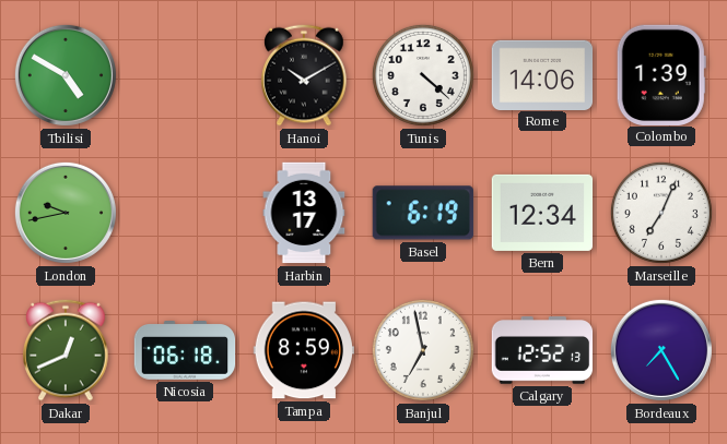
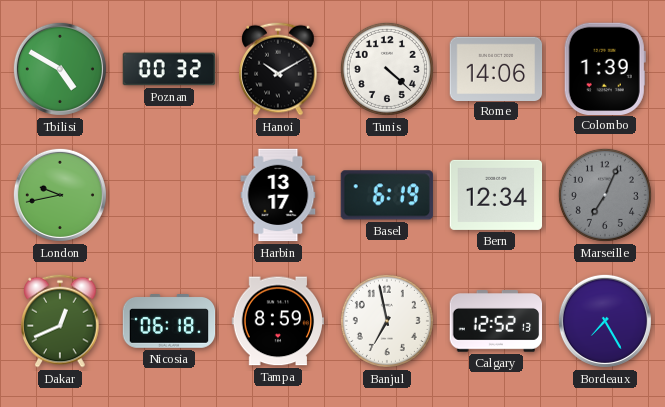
Poznan: none -> 00:32 (169, 69)
Marseille dial: white -> grey (605, 195)
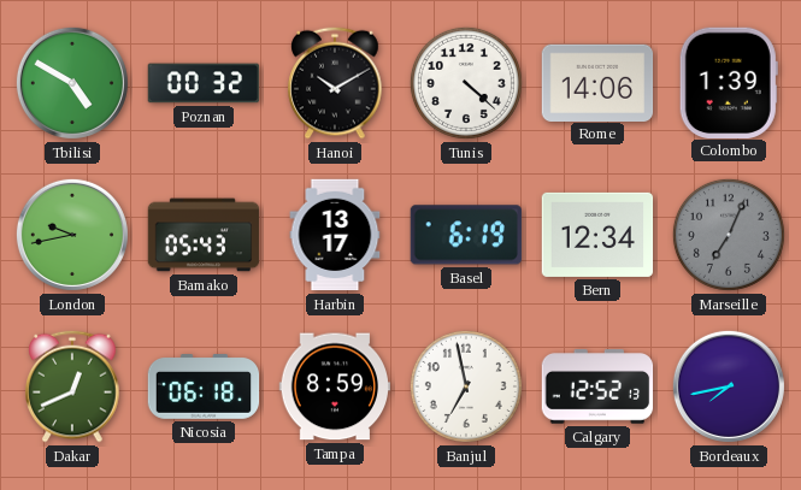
Bamako: none -> 05:43 (204, 235)
Bordeaux: 7:25 -> 7:43 (729, 386)
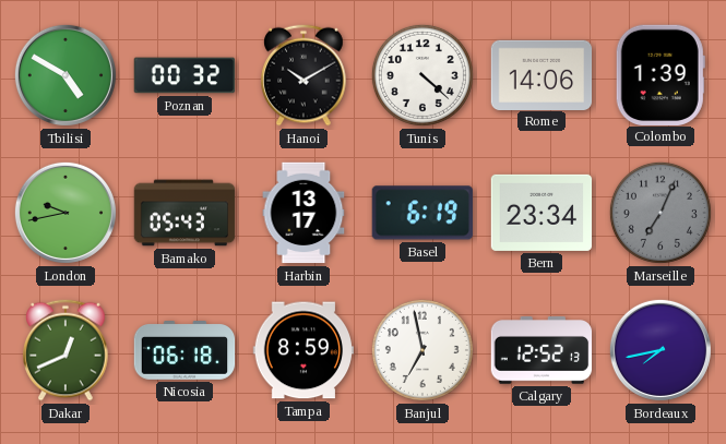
Bern: 12:34 -> 23:34 (541, 213)
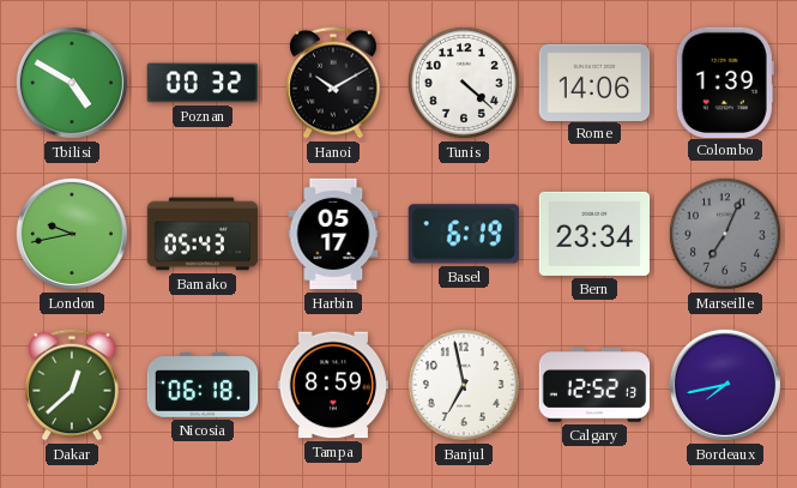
Harbin: 13:17 -> 05:17 (333, 234)
Dakar: 12:41 -> 12:38 (72, 385)
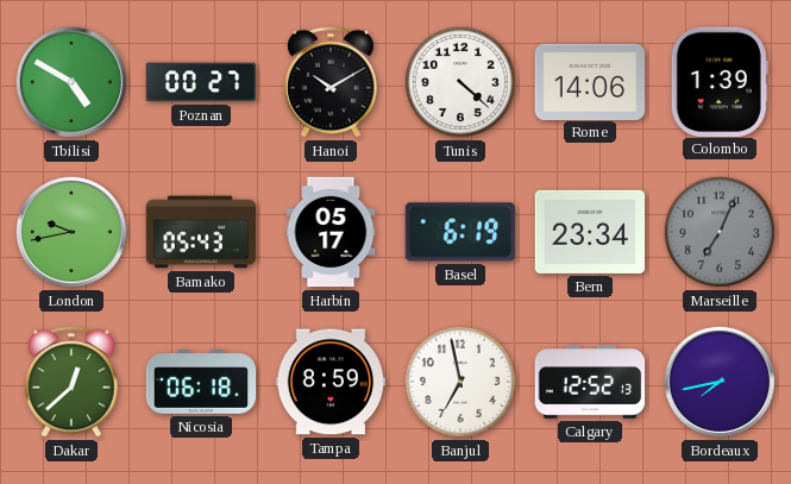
Poznan: 00:32 -> 00:27 (201, 82)
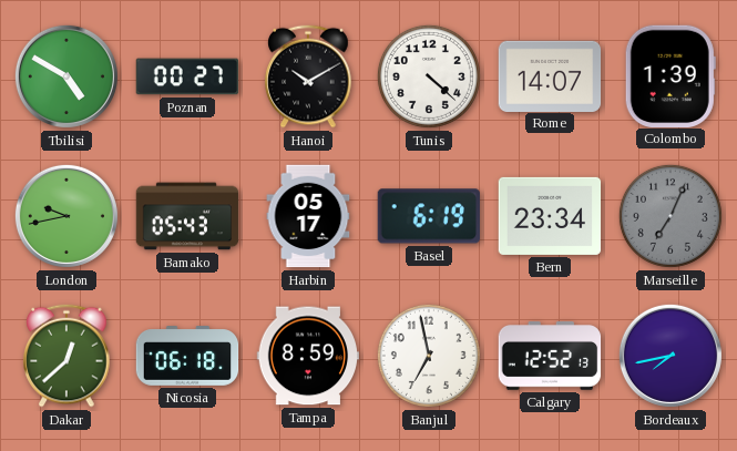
Rome: 14:06 -> 14:07 (550, 75)
